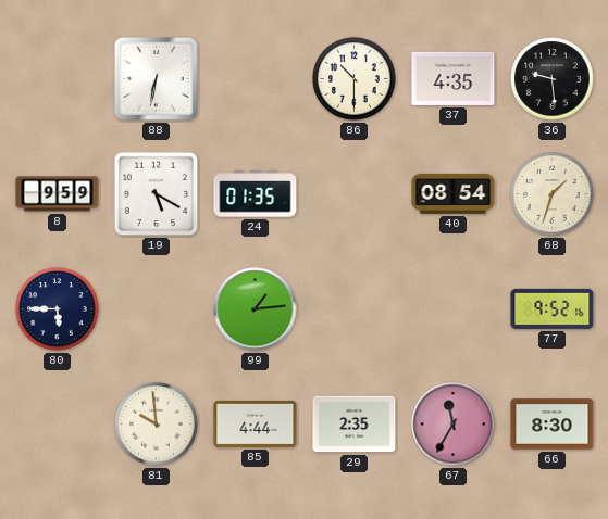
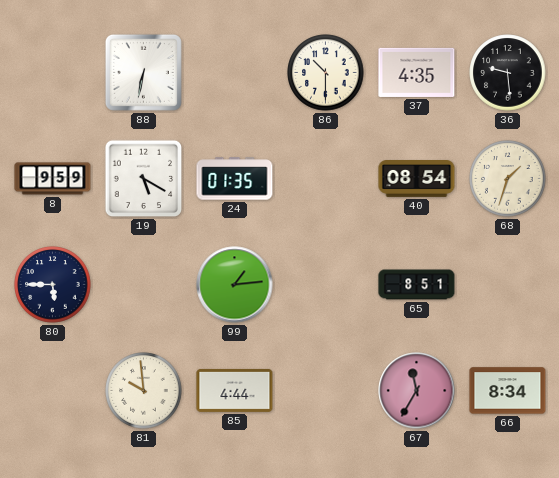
65: none -> 8:51 (417, 285)
77: 9:52 -> none (553, 308)
29: 2:35 -> none (355, 425)
66: 8:30 -> 8:34 (508, 391)
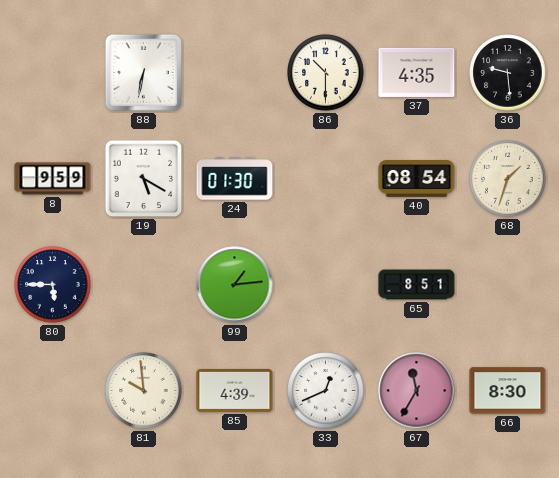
24: 01:35 -> 01:30 (235, 179)
85: 4:44 -> 4:39 (235, 390)
33: none -> 12:41 (326, 391)
66: 8:34 -> 8:30 (508, 391)
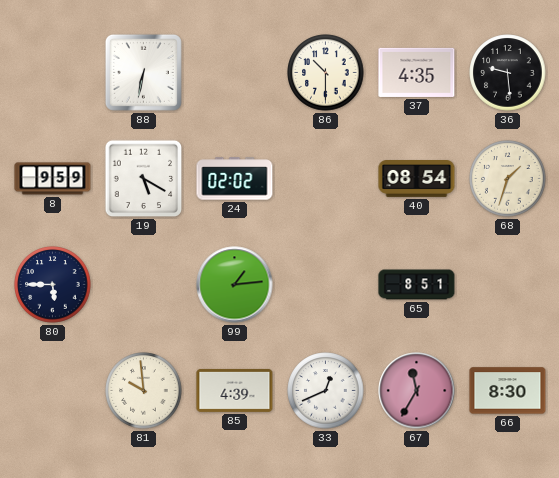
24: 01:30 -> 02:02 (235, 179)
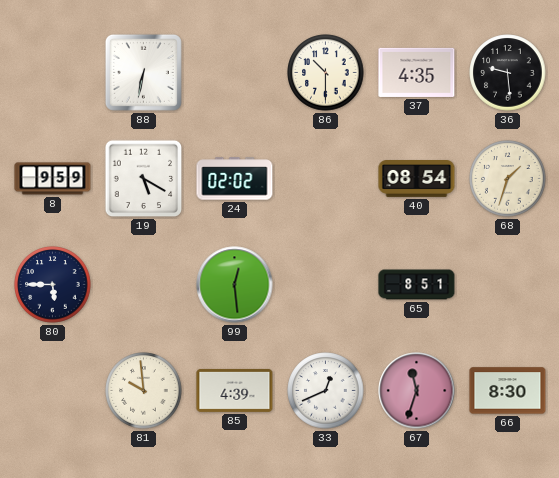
99: 1:14 -> 12:29 (235, 285)
67: 11:35 -> 11:33 (417, 391)
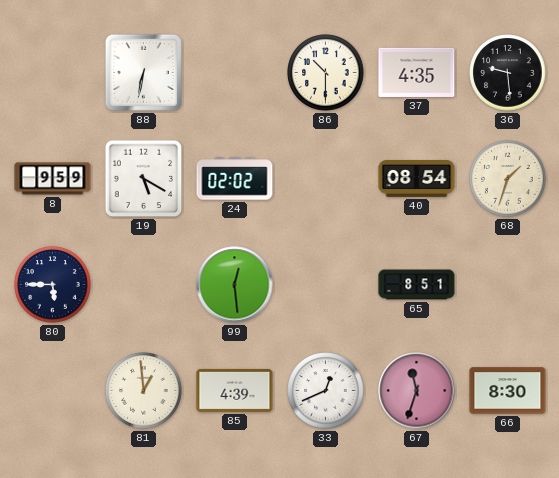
81: 9:59 -> 12:59 (144, 391)
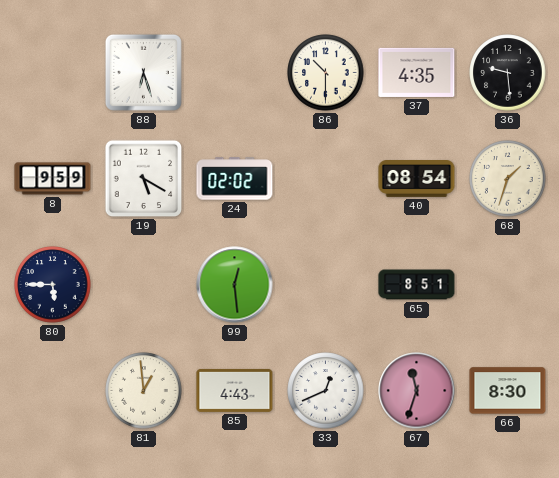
88: 6:32 -> 6:27 (143, 72)
85: 4:39 -> 4:43 (235, 390)
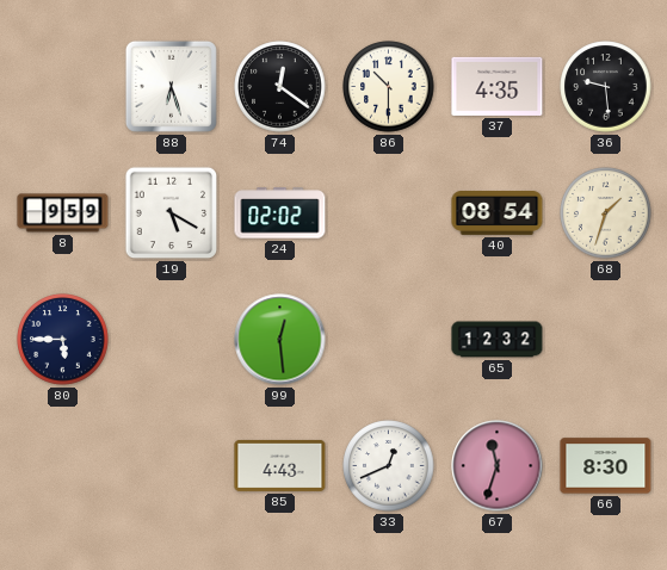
74: none -> 12:21 (280, 87)
65: 8:51 -> 12:32 (498, 340)
81: 12:59 -> none (144, 391)
